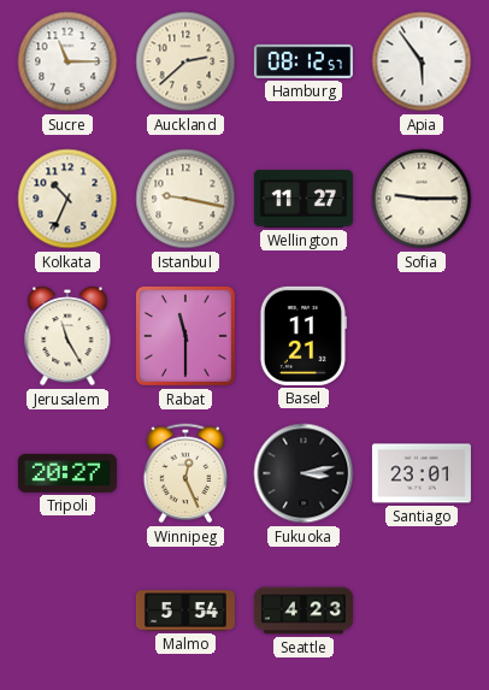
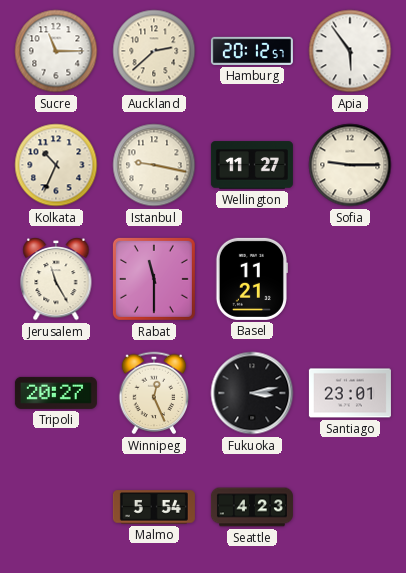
Hamburg: 08:12 -> 20:12 (252, 51)
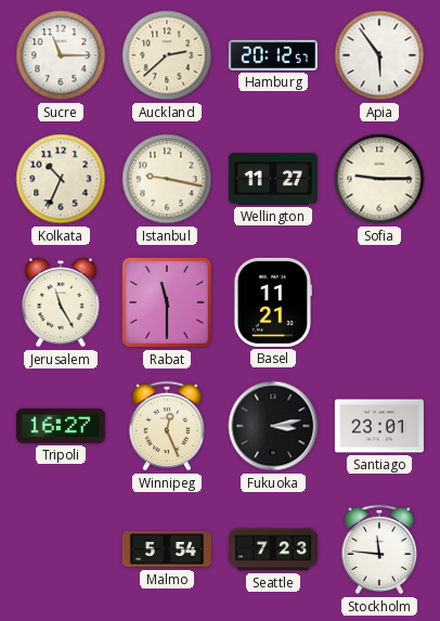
Tripoli: 20:27 -> 16:27 (61, 426)
Seattle: 4:23 -> 7:23 (273, 549)
Stockholm: none -> 11:46 (379, 549)
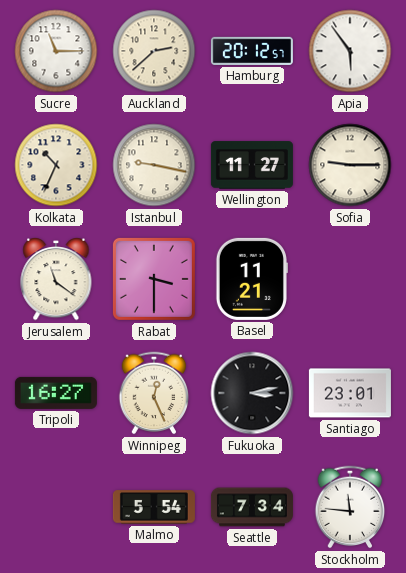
Jerusalem: 11:25 -> 11:21 (56, 280)
Rabat: 11:30 -> 3:30 (154, 279)
Seattle: 7:23 -> 7:34 (252, 507)
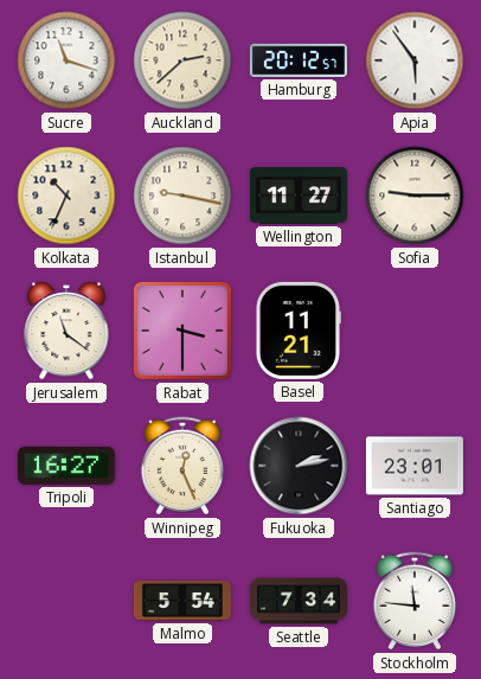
Sucre: 11:15 -> 11:18 (66, 60)
Fukuoka: 3:13 -> 2:13 (299, 466)
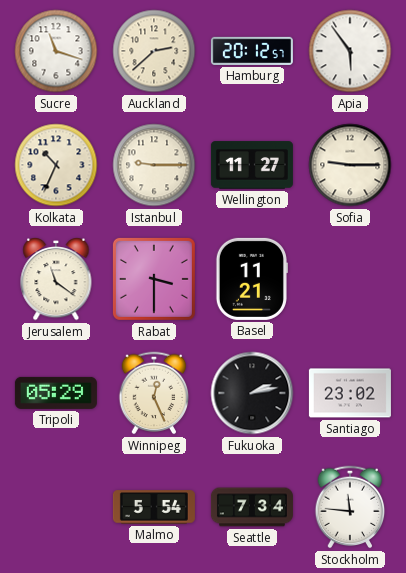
Istanbul: 9:17 -> 9:15 (154, 165)
Tripoli: 16:27 -> 05:29 (56, 393)
Santiago: 23:01 -> 23:02 (350, 393)
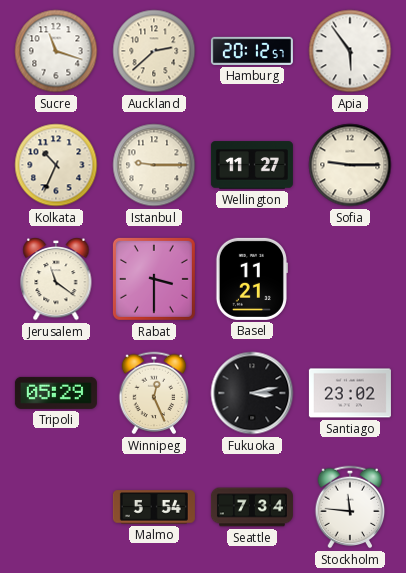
Fukuoka: 2:13 -> 3:13 (252, 393)
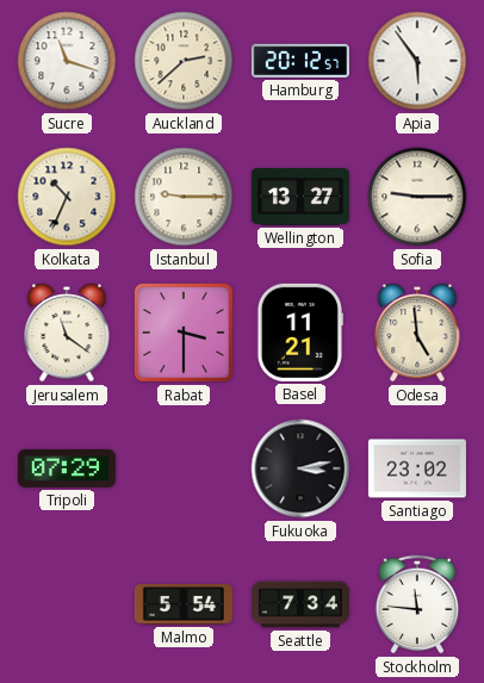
Wellington: 11:27 -> 13:27 (300, 197)
Odesa: none -> 4:59 (417, 334)
Tripoli: 05:29 -> 07:29 (67, 468)
Winnipeg: 12:26 -> none (154, 393)
